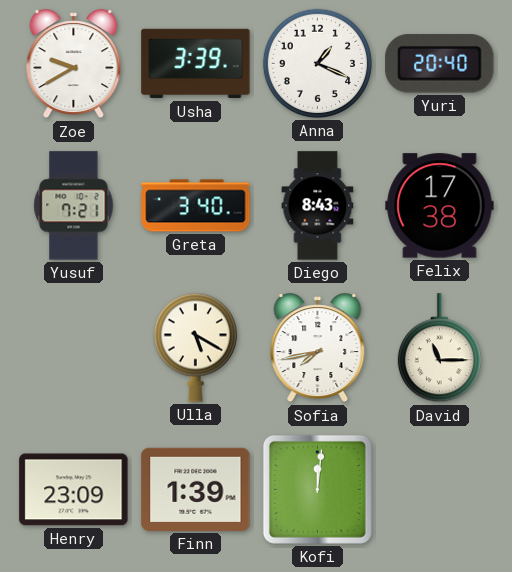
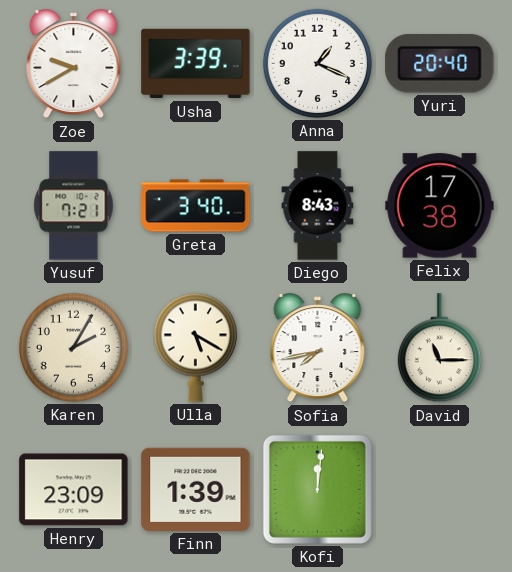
Karen: none -> 2:05 (73, 347)
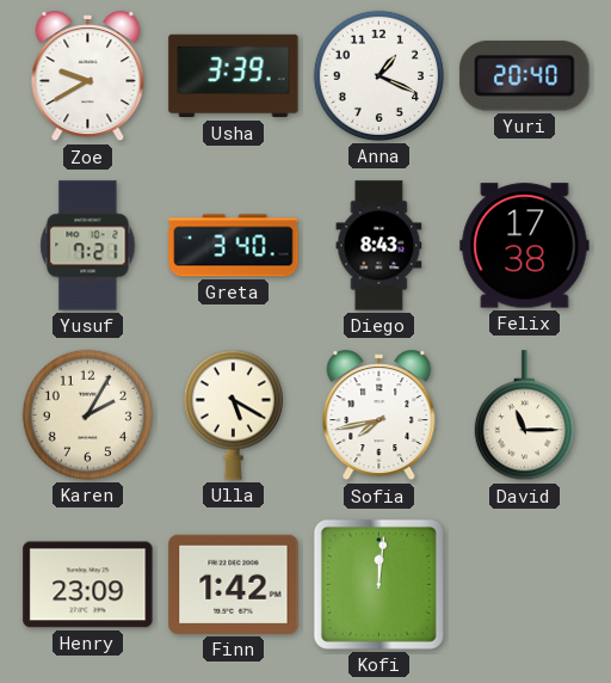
Finn: 1:39 -> 1:42 (234, 584)
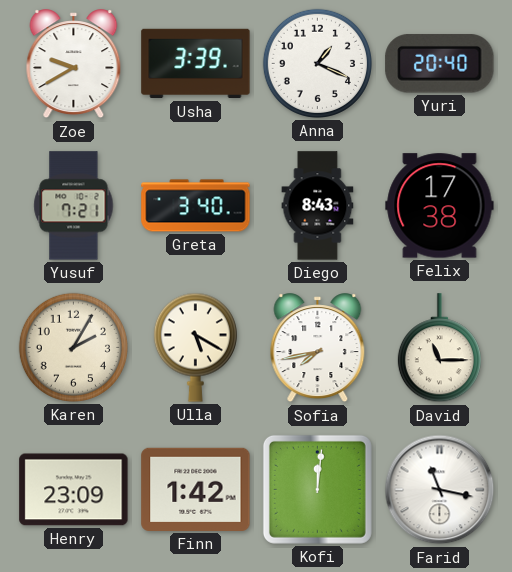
Farid: none -> 11:17 (440, 490)
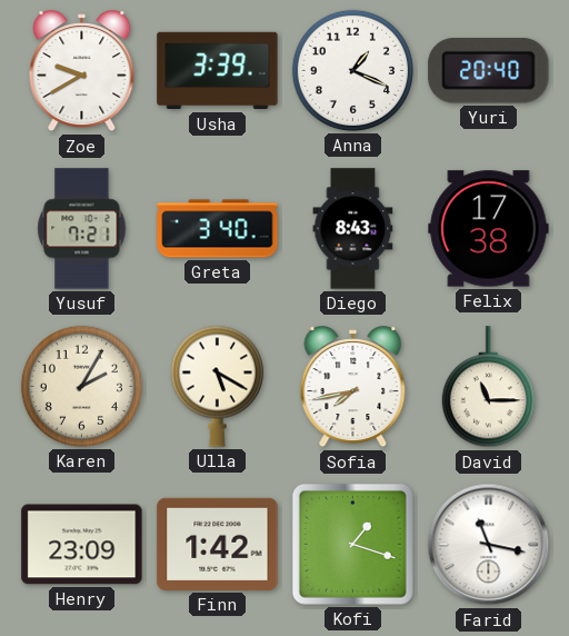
Kofi: 12:01 -> 1:18 (352, 544)
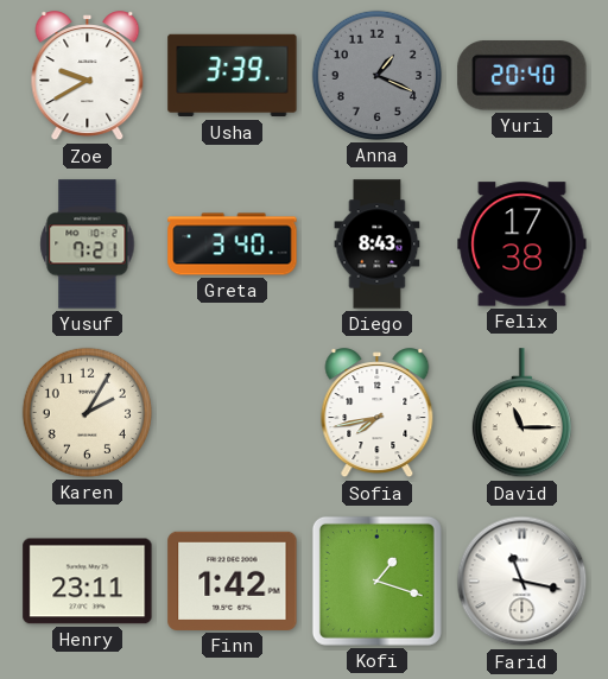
Anna dial: white -> grey (376, 75)
Ulla: 5:20 -> none (217, 386)
Henry: 23:09 -> 23:11 (88, 582)
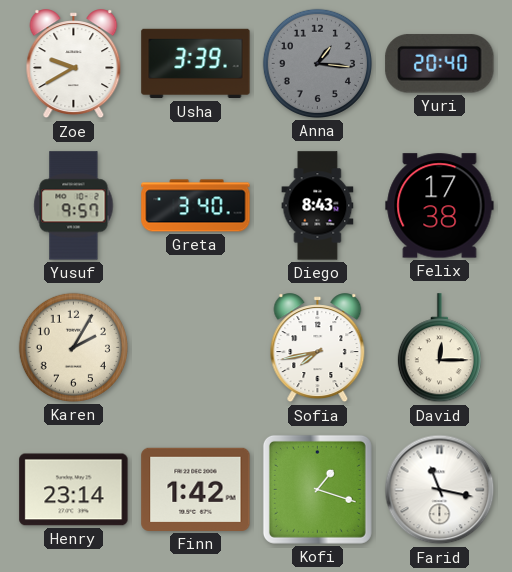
Anna: 1:19 -> 1:16 (317, 63)
Yusuf: 7:21 -> 9:57 (74, 206)
David: 11:15 -> 12:15 (439, 348)
Henry: 23:11 -> 23:14 (74, 490)
